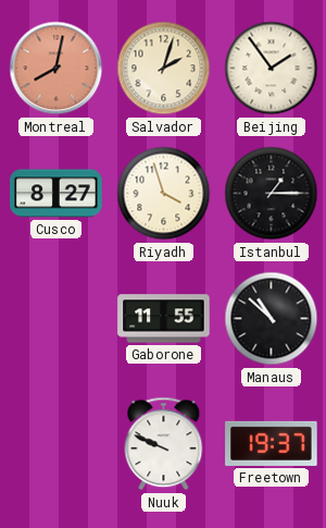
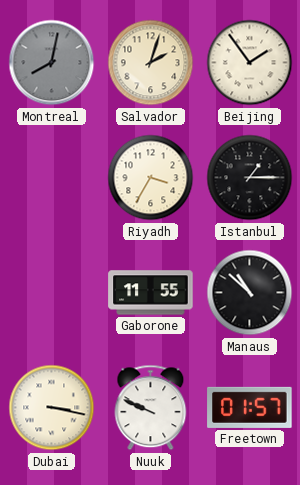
Montreal dial: salmon -> grey (52, 63)
Cusco: 8:27 -> none (57, 194)
Riyadh: 3:57 -> 3:35 (151, 178)
Dubai: none -> 3:17 (52, 408)
Freetown: 19:37 -> 01:57 (250, 407)
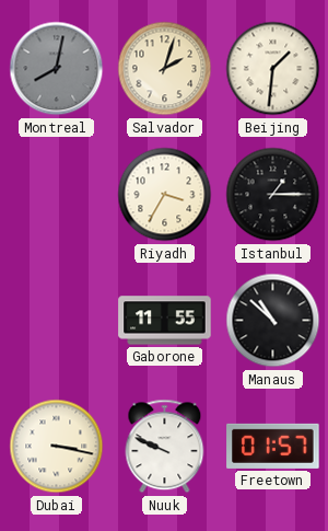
Beijing: 1:54 -> 1:31 (273, 69)
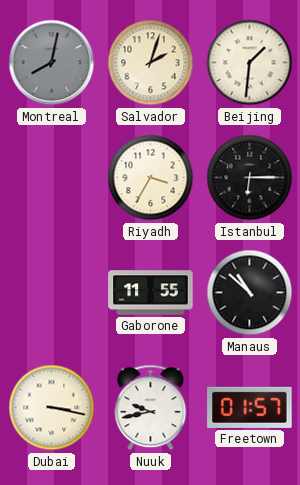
Istanbul: 1:15 -> 6:15 (250, 178)
Nuuk: 9:49 -> 9:43 (151, 408)
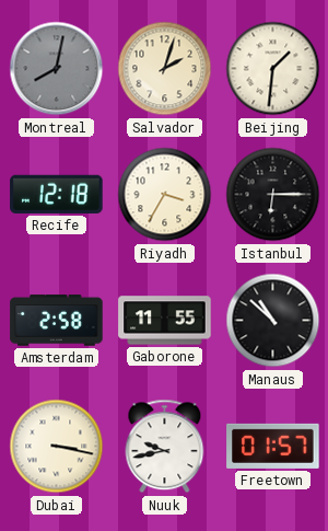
Recife: none -> 12:18 (57, 194)
Amsterdam: none -> 2:58 (57, 321)
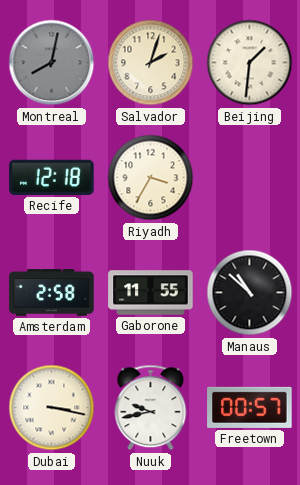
Istanbul: 6:15 -> none (273, 195)
Freetown: 01:57 -> 00:57 (250, 407)
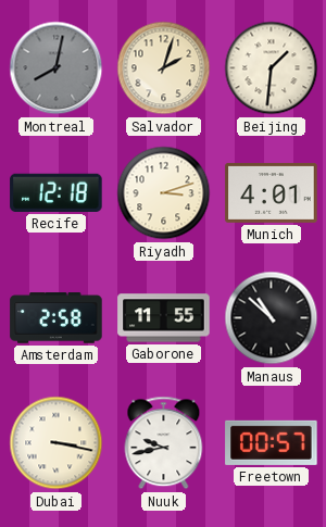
Riyadh: 3:35 -> 3:12 (164, 193)
Munich: none -> 4:01 (272, 192)
